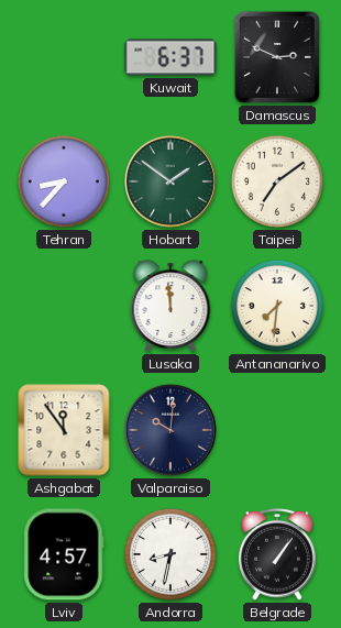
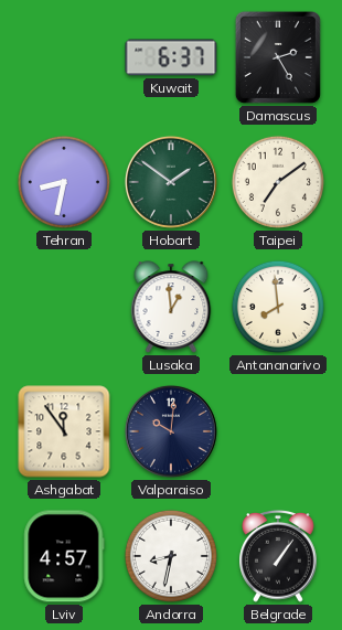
Damascus: 2:49 -> 2:25 (278, 57)
Tehran: 8:37 -> 8:32 (64, 182)
Lusaka: 11:59 -> 12:59 (171, 307)
Antananarivo: 7:31 -> 7:59 (278, 307)
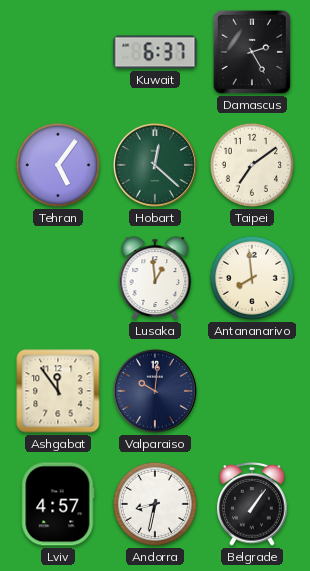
Tehran: 8:32 -> 5:06 (58, 165)
Hobart: 1:51 -> 12:22 (155, 165)
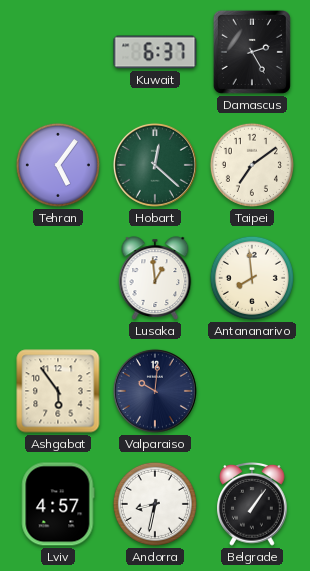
Ashgabat: 11:54 -> 5:54 (58, 391)
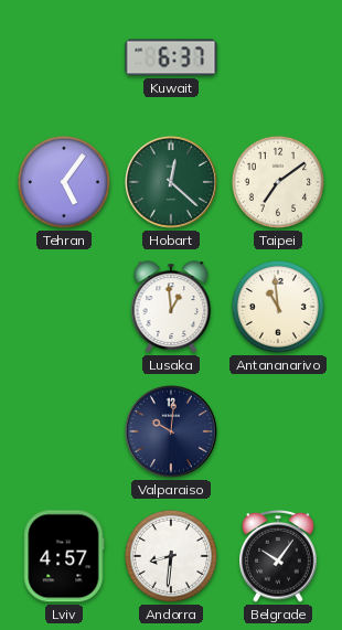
Damascus: 2:25 -> none (252, 52)
Antananarivo: 7:59 -> 10:59 (278, 307)
Ashgabat: 5:54 -> none (58, 391)
Andorra: 8:32 -> 8:31 (171, 556)
Belgrade: 1:06 -> 10:06 (278, 557)
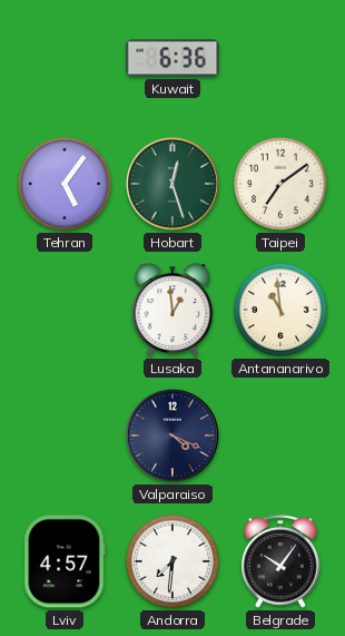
Kuwait: 6:37 -> 6:36 (172, 58)
Hobart: 12:22 -> 12:27 (172, 184)
Valparaiso: 10:01 -> 4:19 (172, 436)
Andorra: 8:31 -> 7:31 (172, 561)
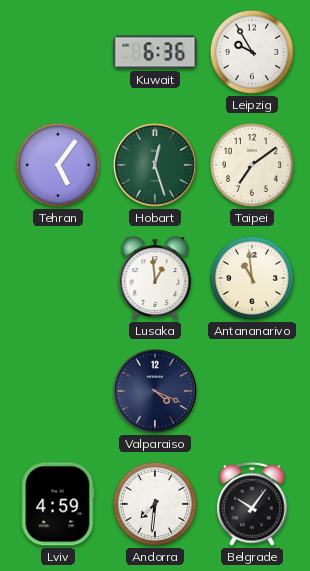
Leipzig: none -> 9:55 (252, 52)
Lviv: 4:57 -> 4:59 (58, 504)
